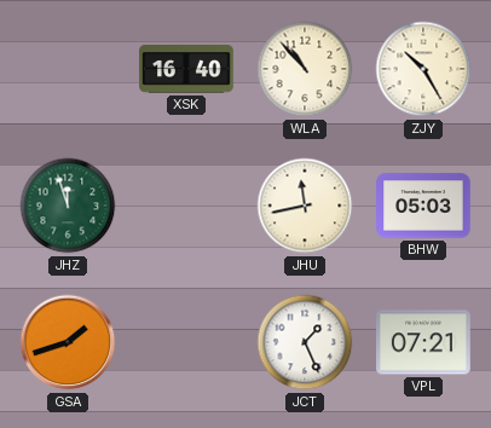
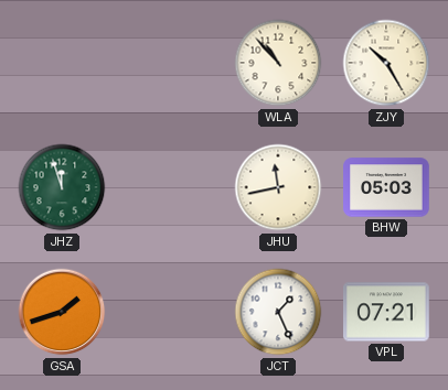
XSK: 16:40 -> none (186, 69)
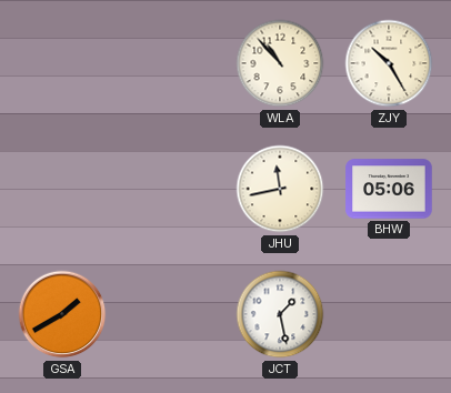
JHZ: 11:57 -> none (62, 187)
BHW: 05:03 -> 05:06 (389, 189)
GSA: 1:42 -> 1:40 (62, 314)
JCT: 1:26 -> 1:28 (280, 314)
VPL: 07:21 -> none (386, 312)
